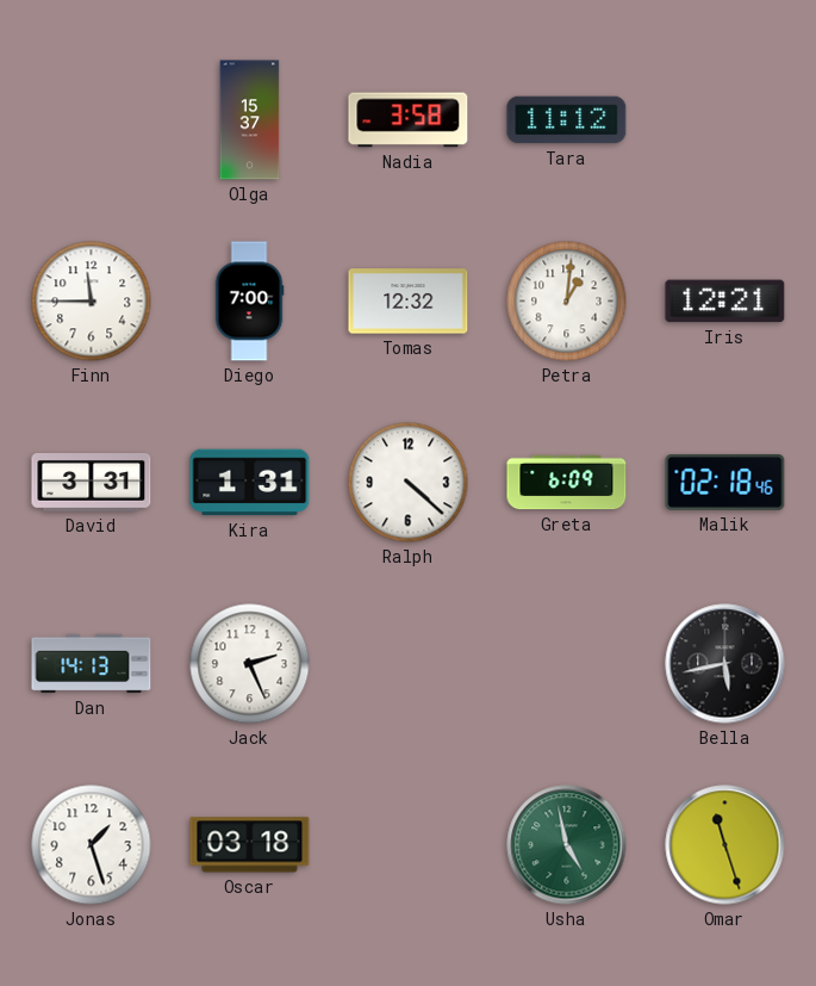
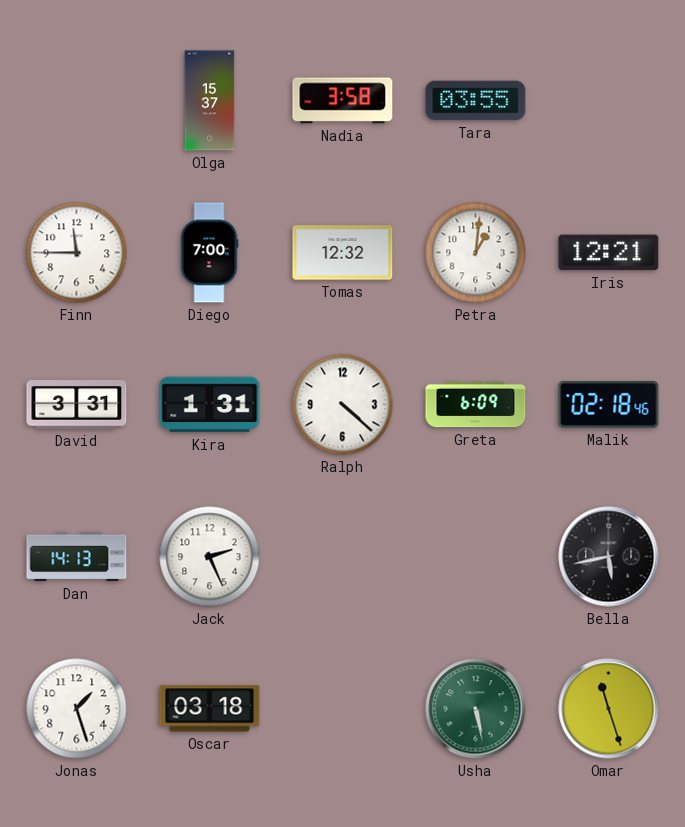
Tara: 11:12 -> 03:55 (476, 101)
Usha: 4:58 -> 5:28 (476, 709)
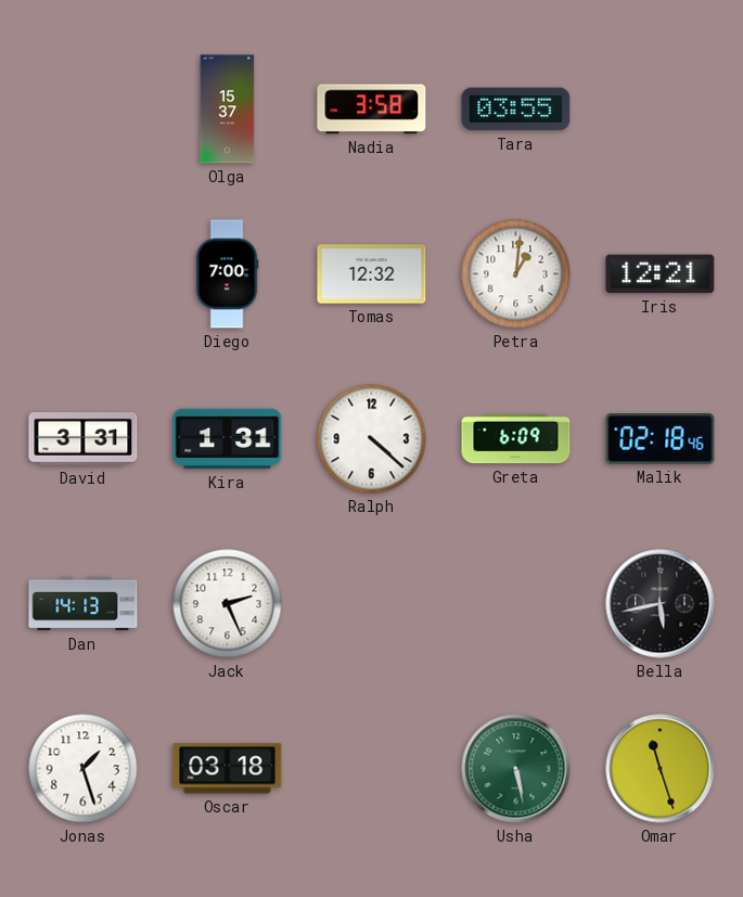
Finn: 11:45 -> none (77, 253)
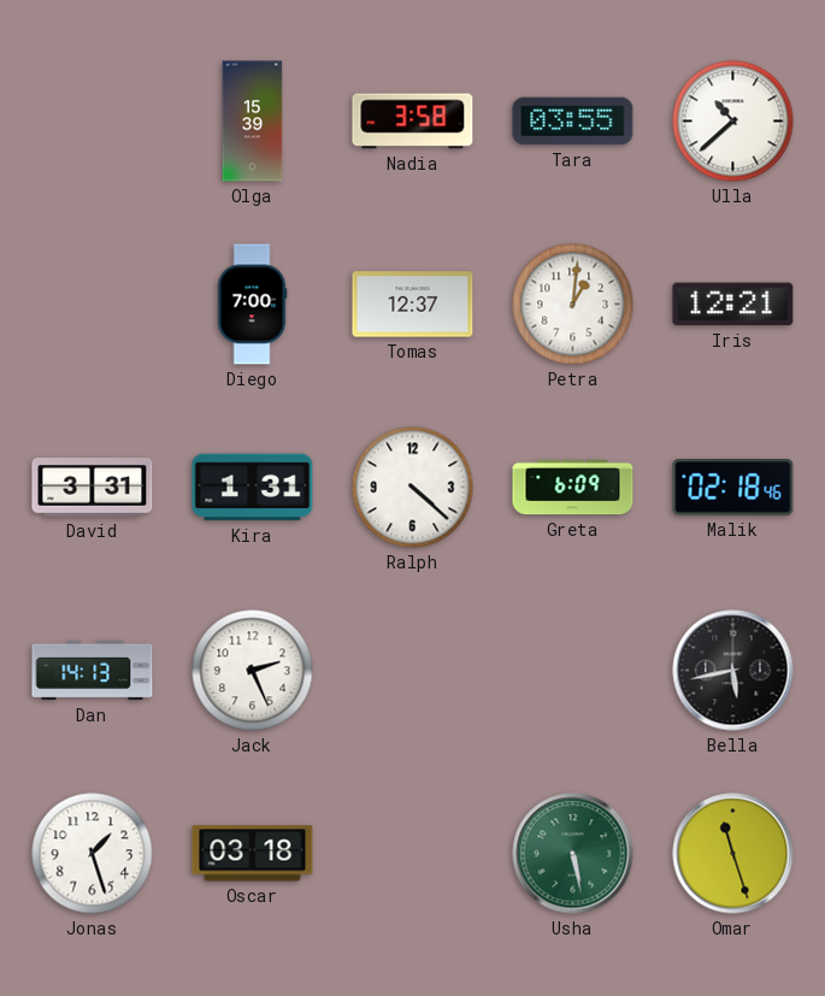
Olga: 15:37 -> 15:39 (253, 122)
Ulla: none -> 10:38 (733, 122)
Tomas: 12:32 -> 12:37 (413, 305)
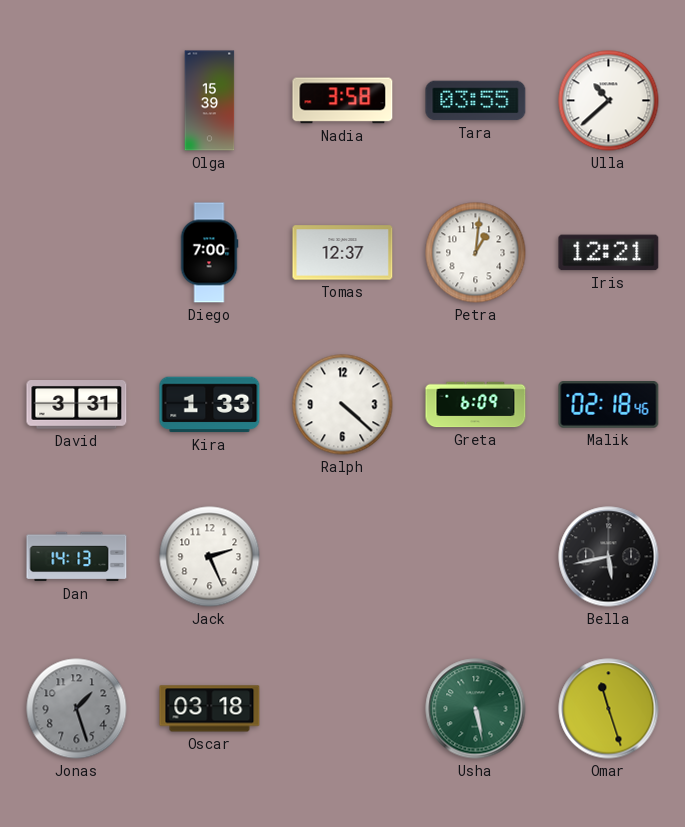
Kira: 1:31 -> 1:33 (210, 405)
Jonas dial: white -> grey (77, 709)
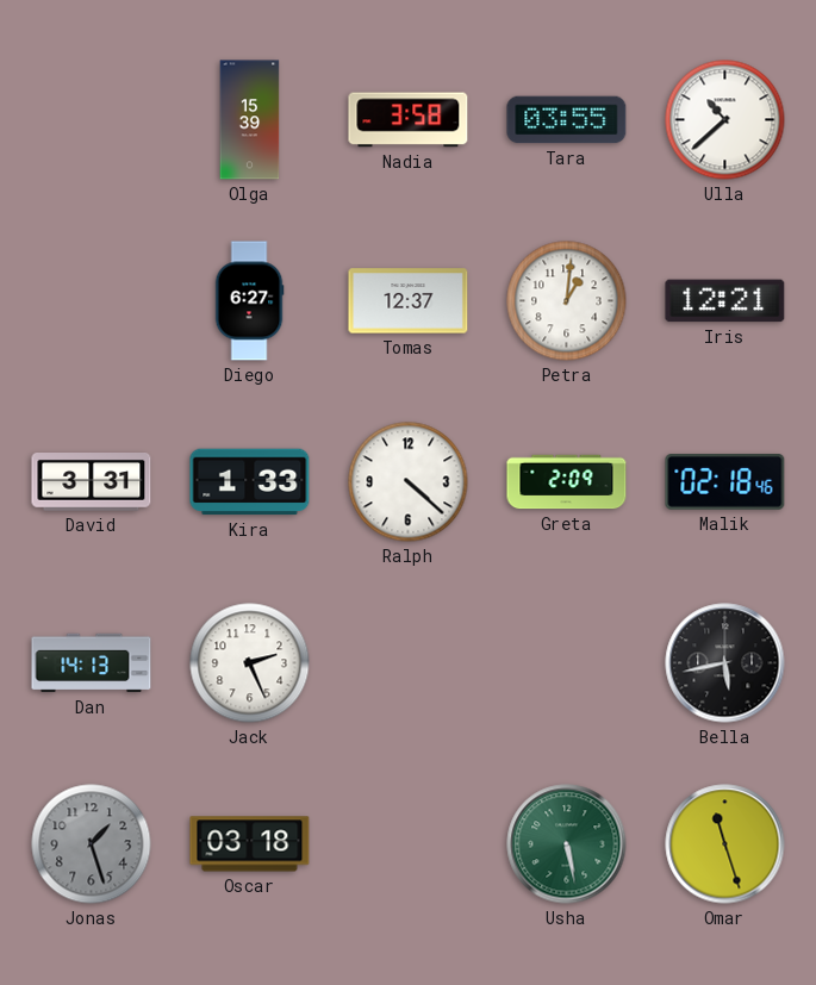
Diego: 7:00 -> 6:27 (249, 301)
Greta: 6:09 -> 2:09 (567, 482)
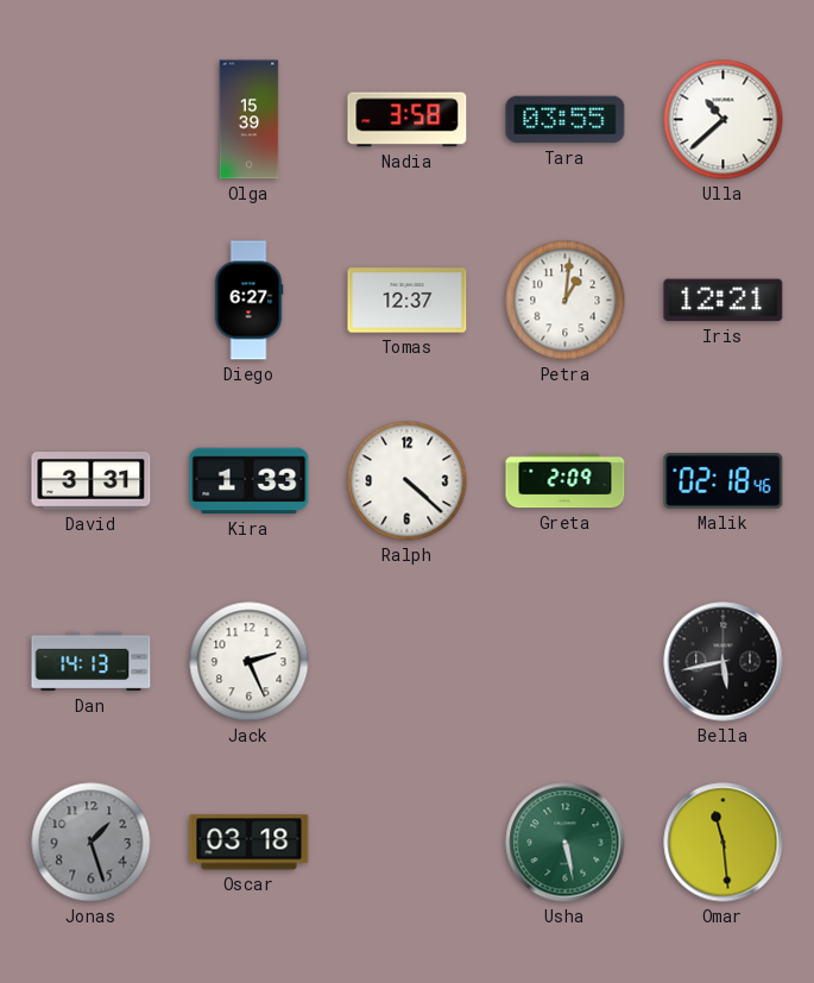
Omar: 11:27 -> 11:29 (724, 843)
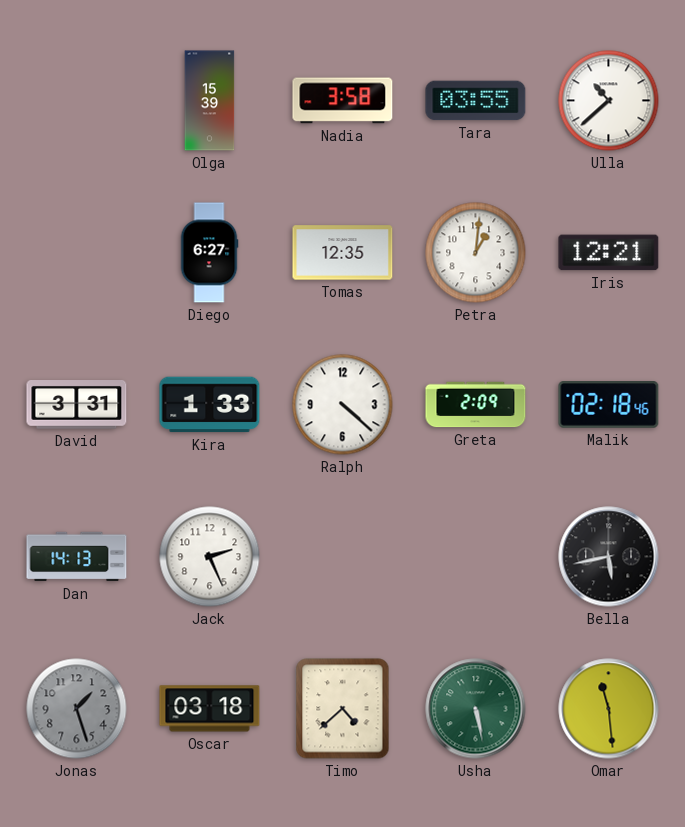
Tomas: 12:37 -> 12:35 (343, 253)
Timo: none -> 4:38 (343, 709)
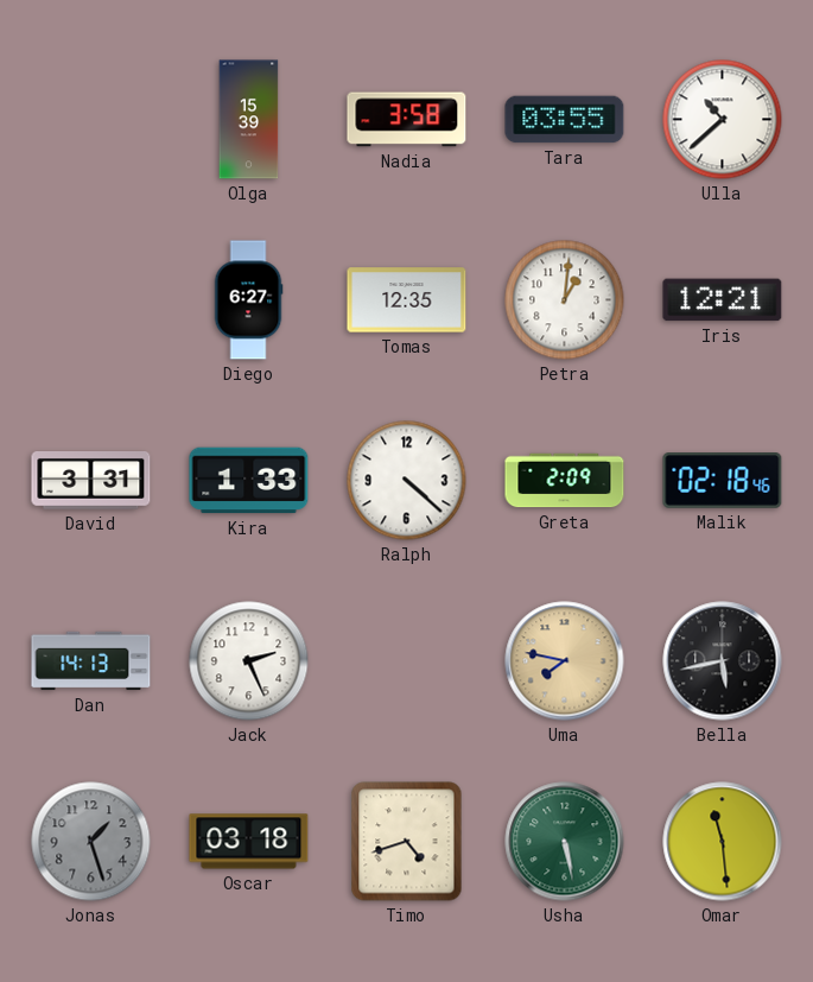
Uma: none -> 7:47 (565, 661)
Timo: 4:38 -> 4:42 (407, 842)
